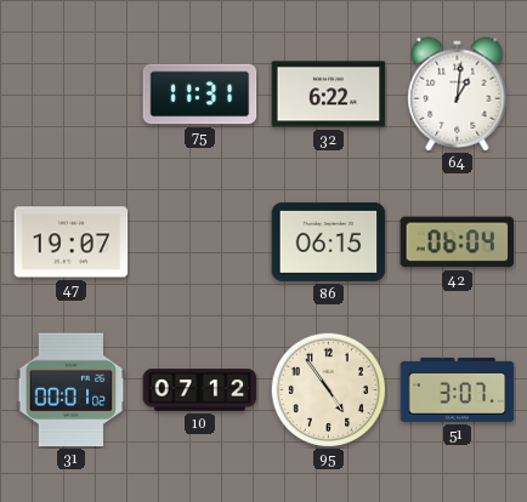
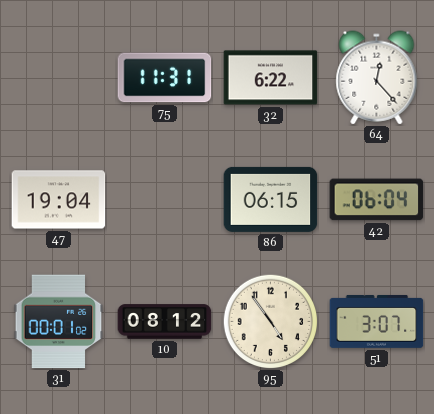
64: 1:01 -> 12:23 (377, 78)
47: 19:07 -> 19:04 (59, 200)
10: 07:12 -> 08:12 (165, 322)
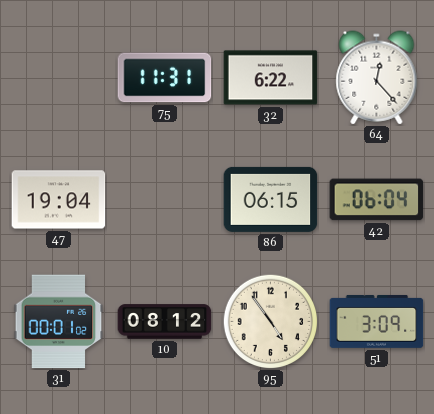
51: 3:07 -> 3:09 (377, 321)
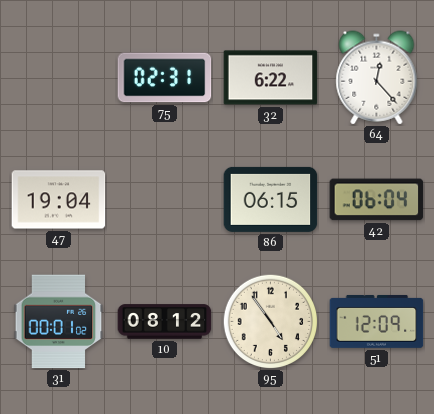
75: 11:31 -> 02:31 (165, 78)
51: 3:09 -> 12:09 (377, 321)
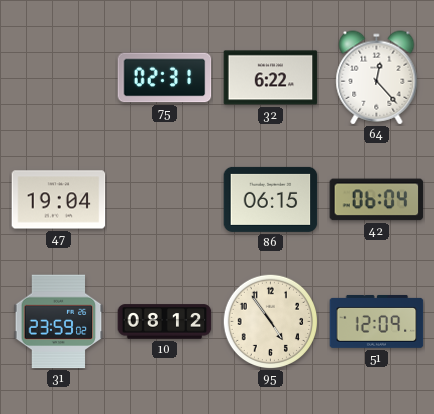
31: 00:01 -> 23:59 (59, 322)
